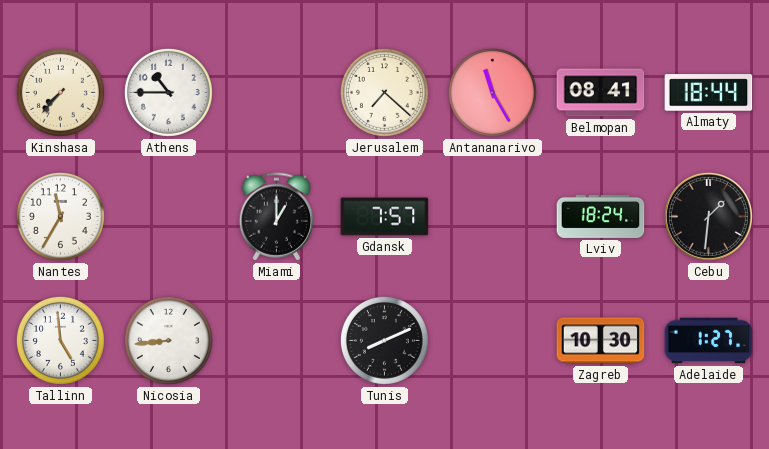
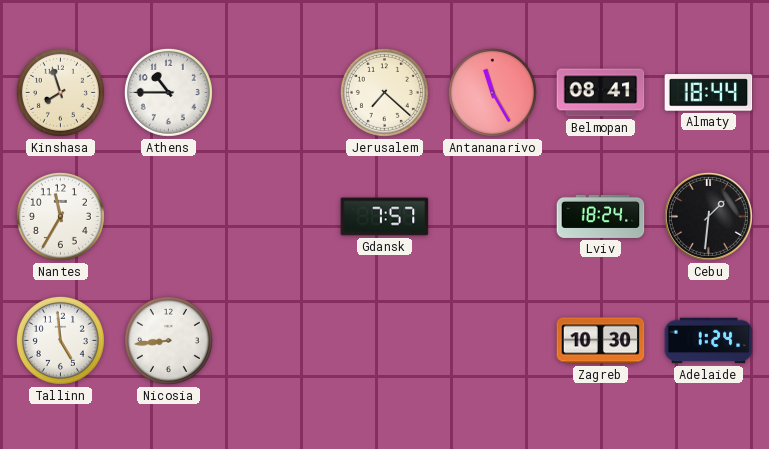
Kinshasa: 7:37 -> 7:57 (60, 92)
Miami: 1:00 -> none (277, 217)
Tunis: 8:11 -> none (384, 340)
Adelaide: 1:27 -> 1:24 (709, 341)
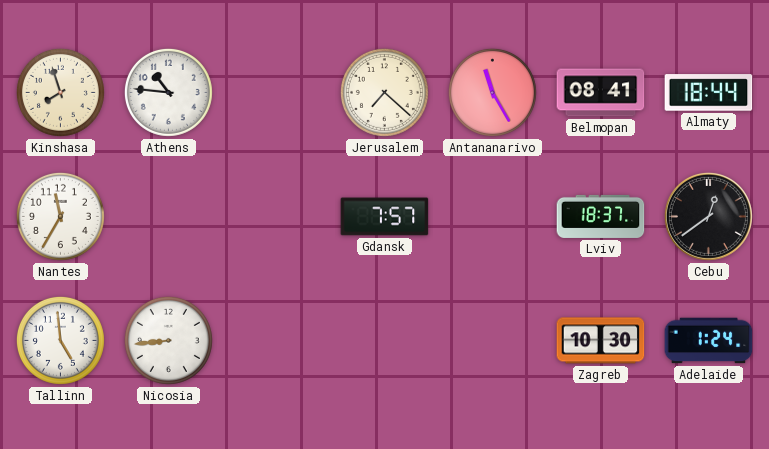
Athens: 10:45 -> 10:46 (168, 92)
Lviv: 18:24 -> 18:37 (601, 216)
Cebu: 1:31 -> 12:39 (708, 216)
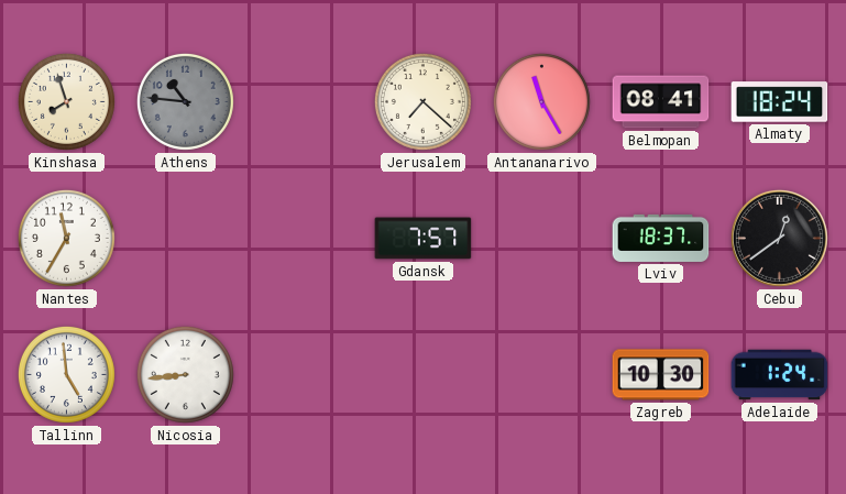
Athens dial: white -> grey (185, 101)
Almaty: 18:44 -> 18:24 (780, 102)
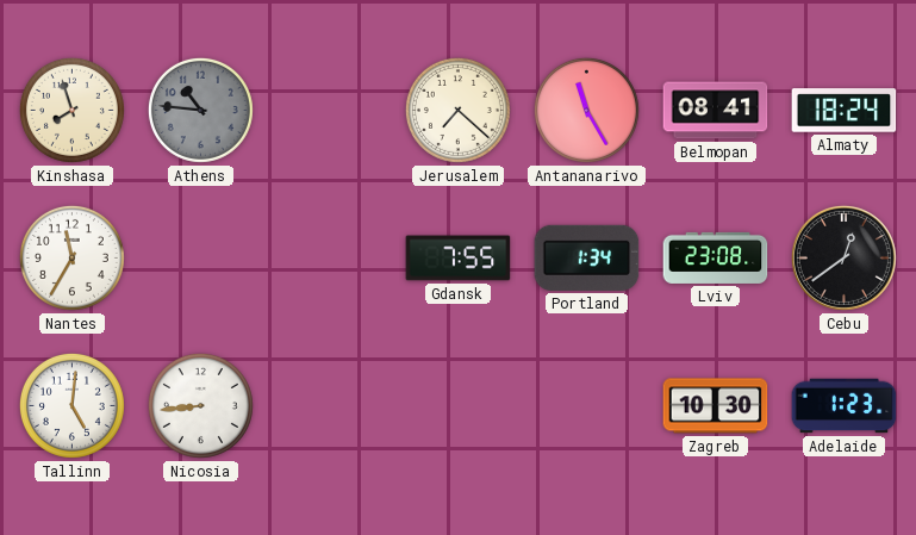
Gdansk: 7:57 -> 7:55 (459, 259)
Portland: none -> 1:34 (587, 257)
Lviv: 18:37 -> 23:08 (716, 257)
Tallinn: 4:59 -> 5:01 (71, 405)
Adelaide: 1:24 -> 1:23 (845, 406)
